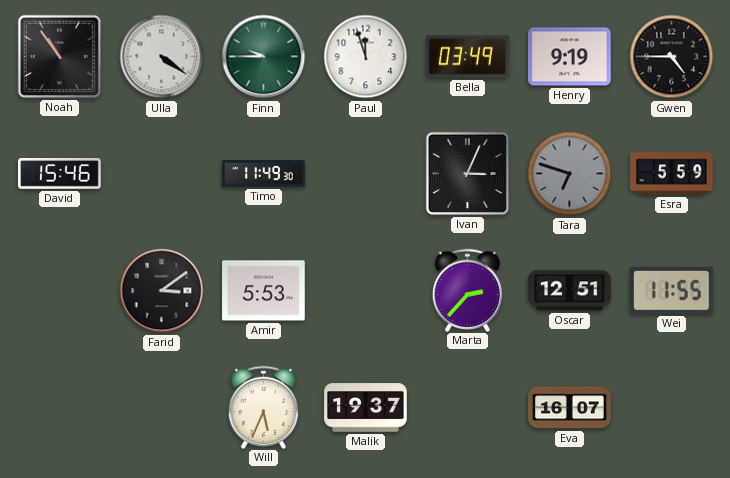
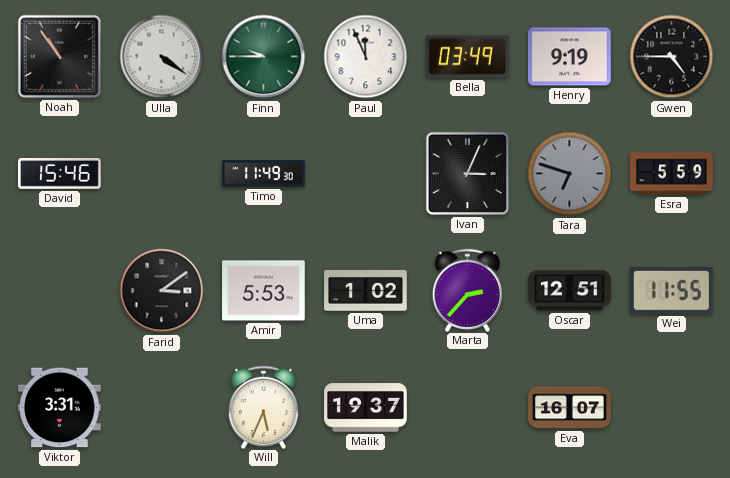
Paul: 11:57 -> 11:56 (366, 57)
Uma: none -> 1:02 (366, 290)
Viktor: none -> 3:31 (60, 408)
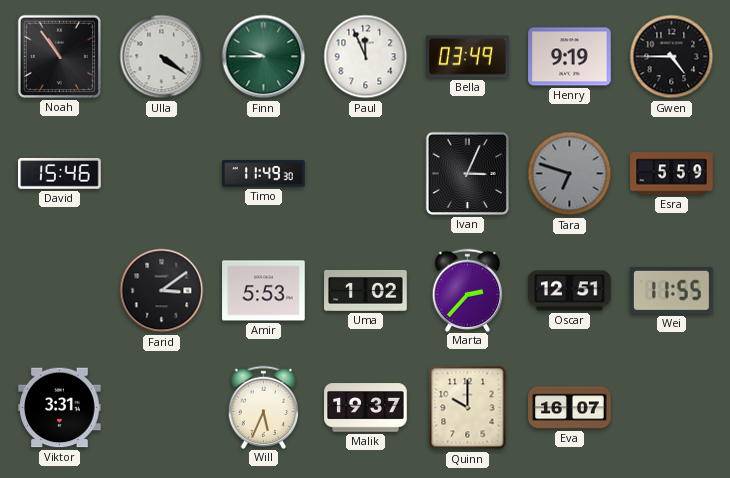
Quinn: none -> 10:00 (468, 408)
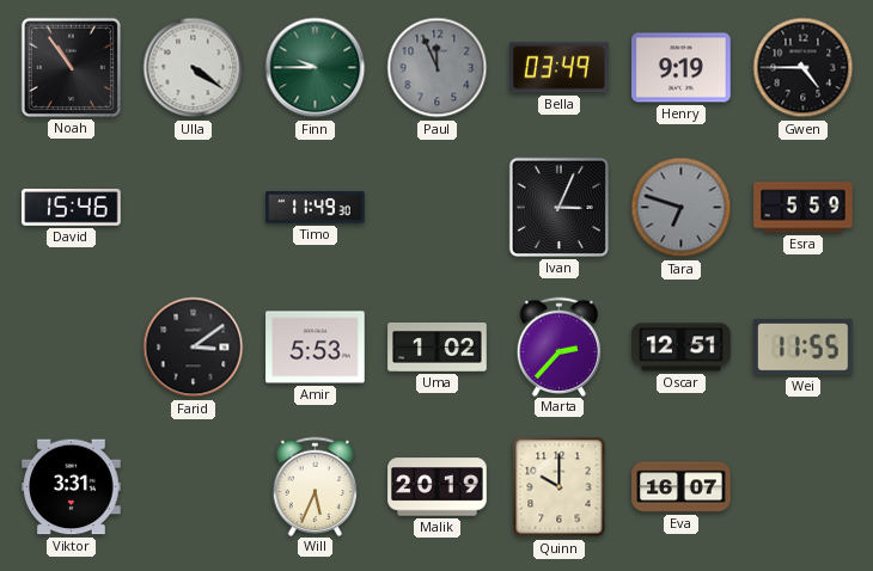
Paul dial: white -> grey (438, 68)
Malik: 19:37 -> 20:19 (438, 487)
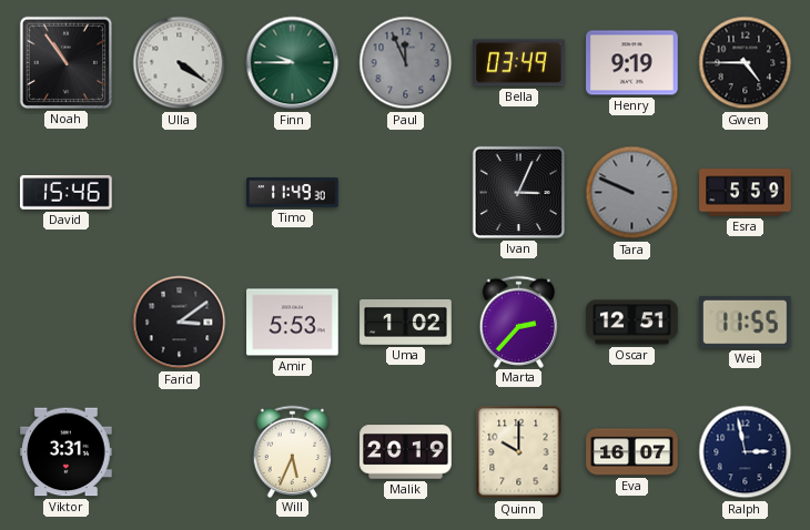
Tara: 6:48 -> 9:49 (632, 193)
Ralph: none -> 2:58 (746, 452)
